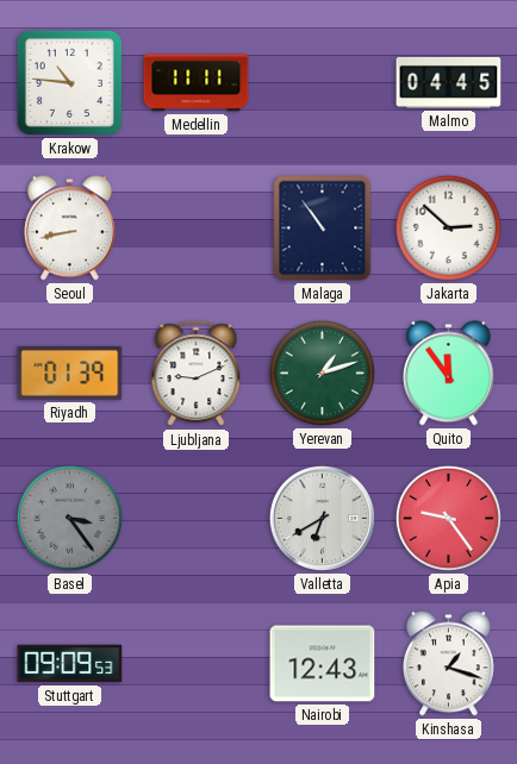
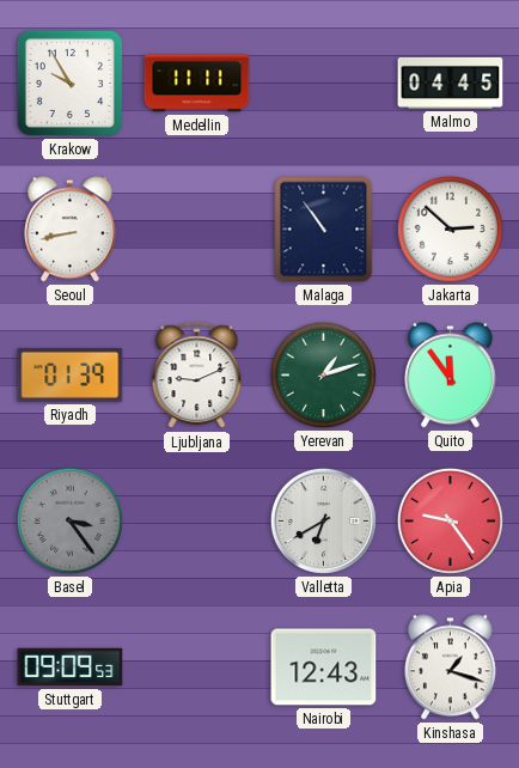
Krakow: 10:46 -> 9:55 (69, 83)
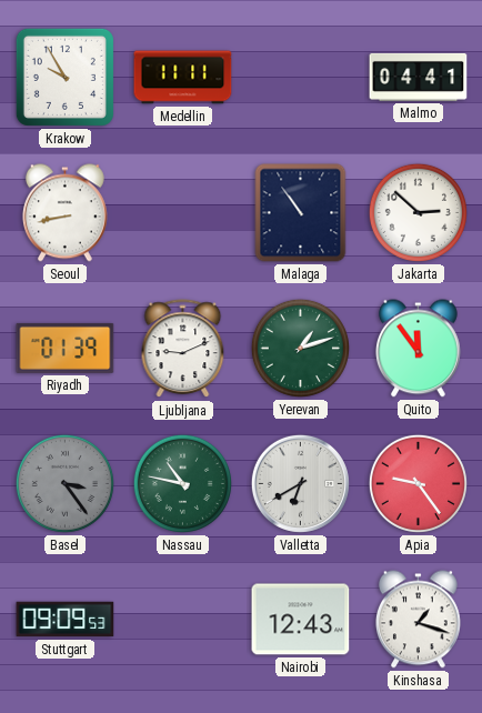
Malmo: 04:45 -> 04:41 (419, 77)
Nassau: none -> 10:47 (182, 483)
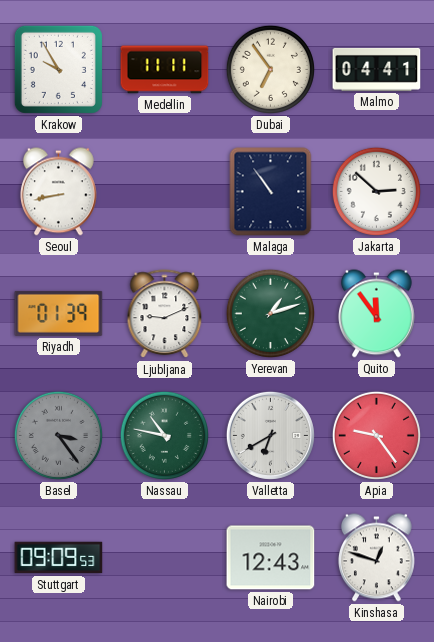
Dubai: none -> 6:54 (270, 69)
Kinshasa: 1:18 -> 12:48 (376, 558)
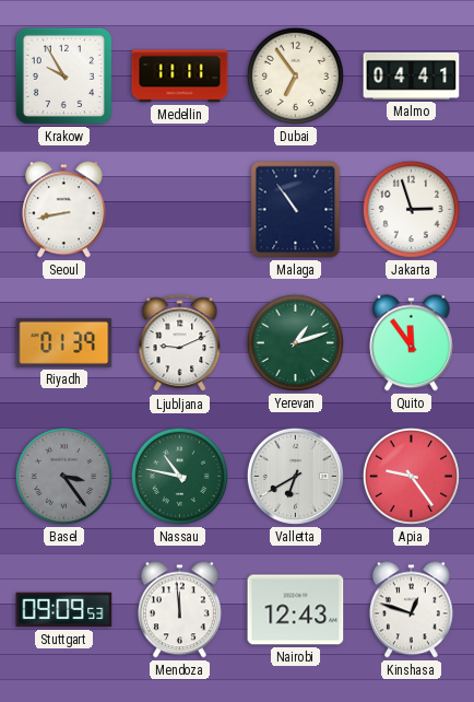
Jakarta: 2:52 -> 2:57 (411, 209)
Mendoza: none -> 11:59 (179, 610)
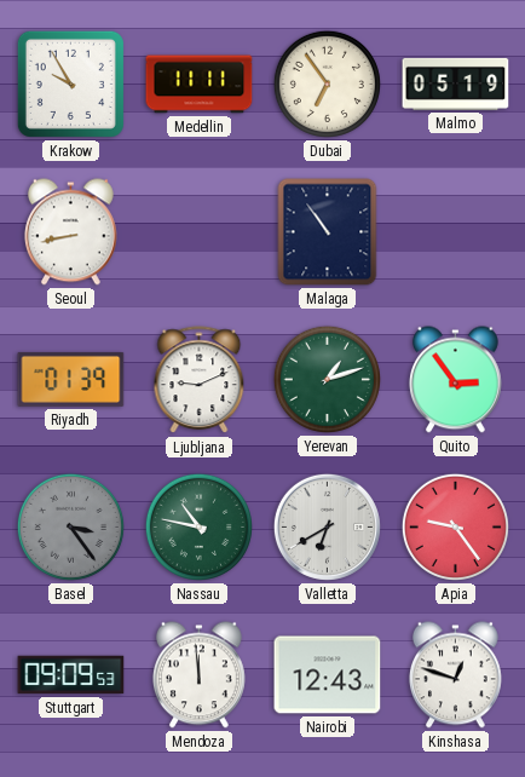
Malmo: 04:41 -> 05:19 (456, 84)
Jakarta: 2:57 -> none (411, 209)
Quito: 11:54 -> 2:54 (455, 380)
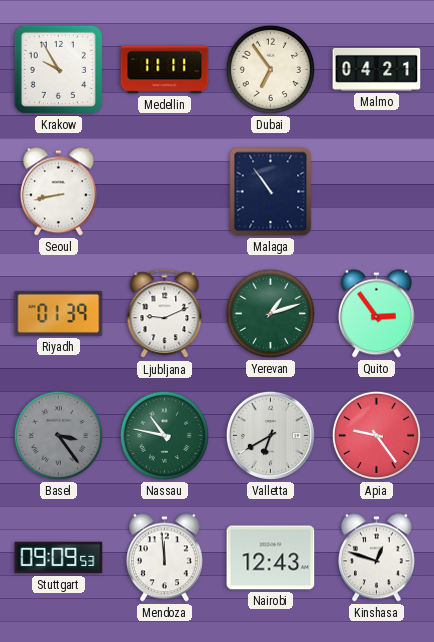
Malmo: 05:19 -> 04:21 (377, 69)
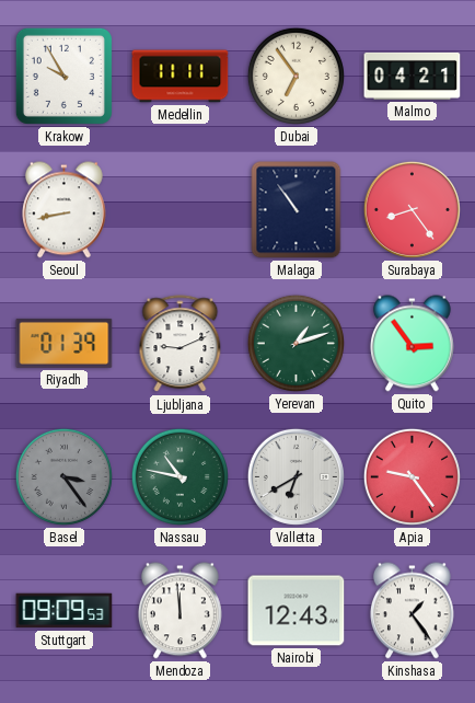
Surabaya: none -> 8:24 (412, 209)
Kinshasa: 12:48 -> 1:24 (412, 611)
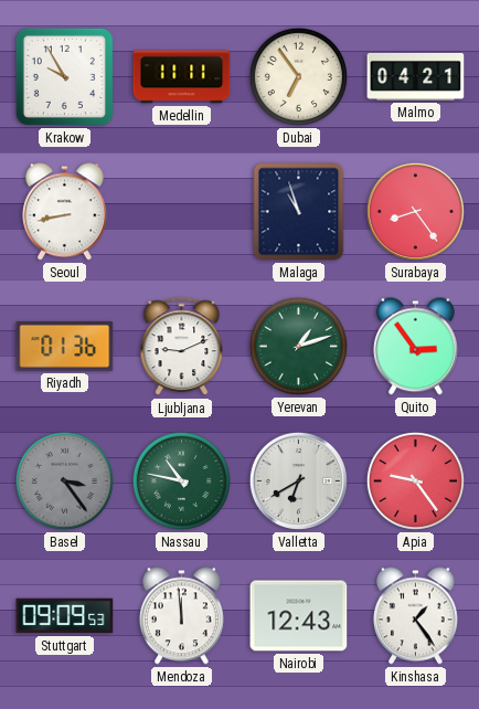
Malaga: 10:54 -> 10:57 (299, 212)
Riyadh: 01:39 -> 01:36 (65, 346)
